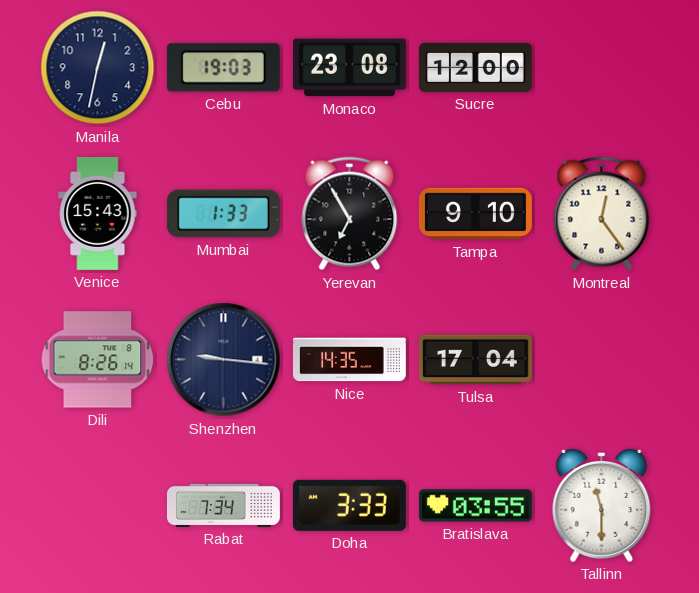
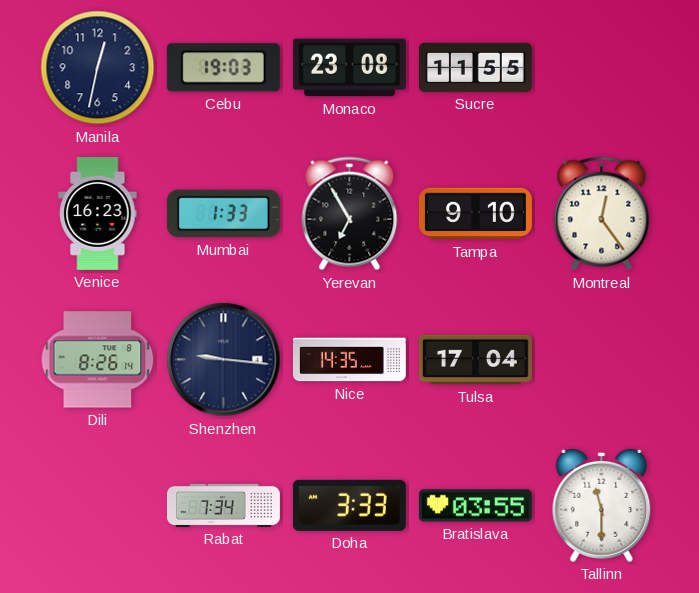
Sucre: 12:00 -> 11:55 (475, 67)
Venice: 15:43 -> 16:23 (98, 213)
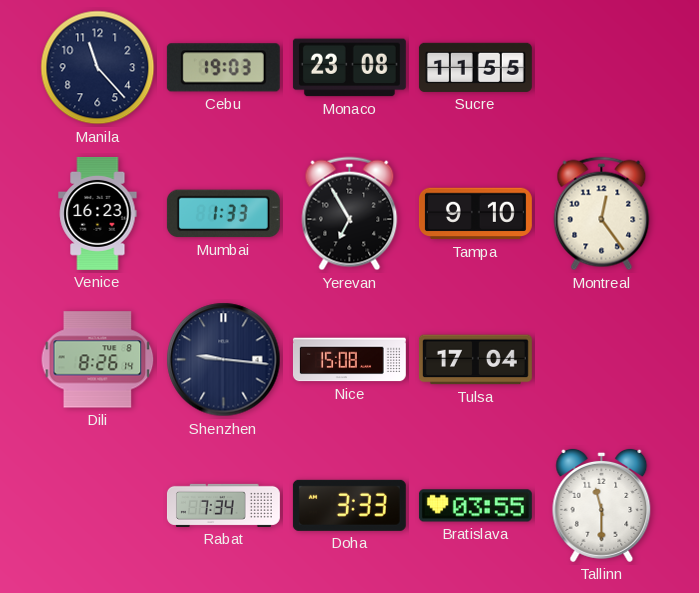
Manila: 12:32 -> 11:23 (98, 68)
Nice: 14:35 -> 15:08 (349, 360)
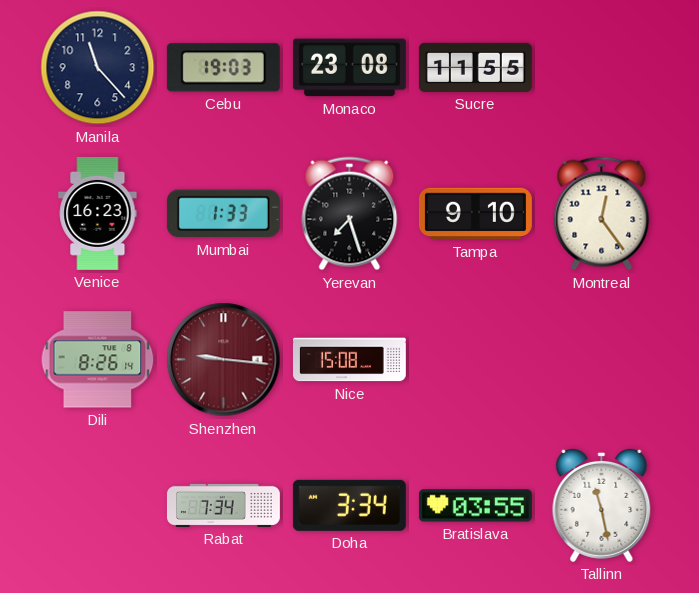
Yerevan: 6:55 -> 7:27 (350, 214)
Shenzhen dial: navy -> burgundy (224, 360)
Tulsa: 17:04 -> none (475, 360)
Doha: 3:33 -> 3:34 (349, 505)
Tallinn: 11:30 -> 11:28 (602, 505)
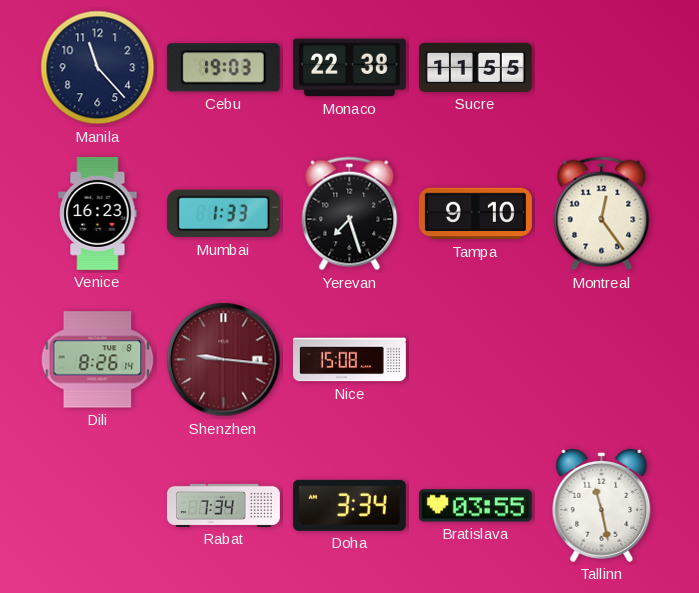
Monaco: 23:08 -> 22:38 (349, 68)
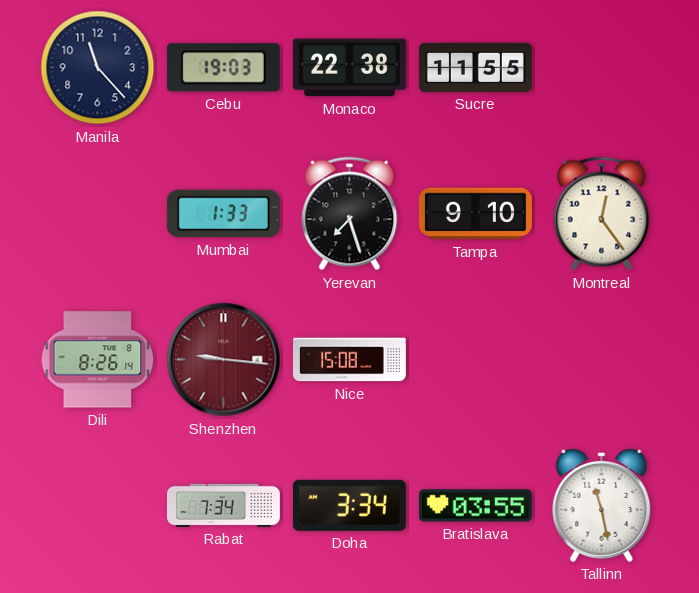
Venice: 16:23 -> none (98, 213)
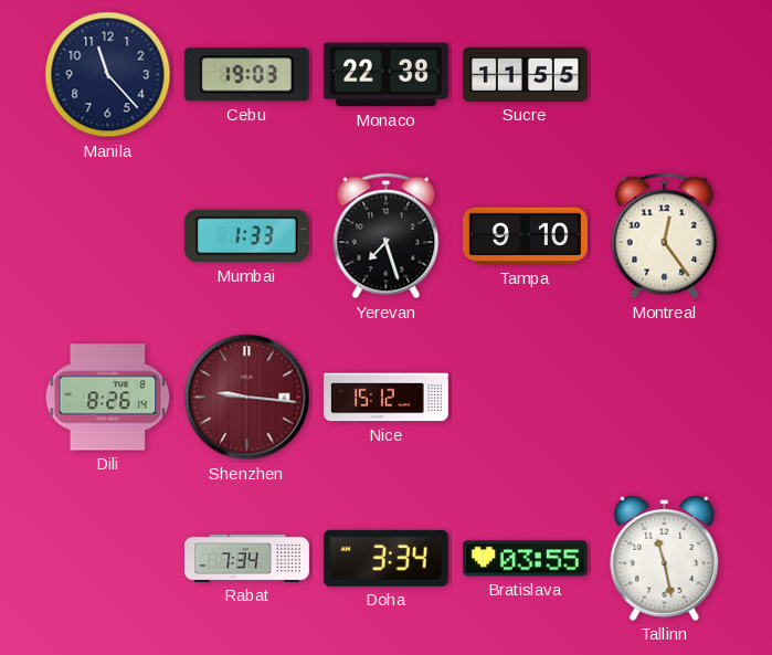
Nice: 15:08 -> 15:12 (385, 398)
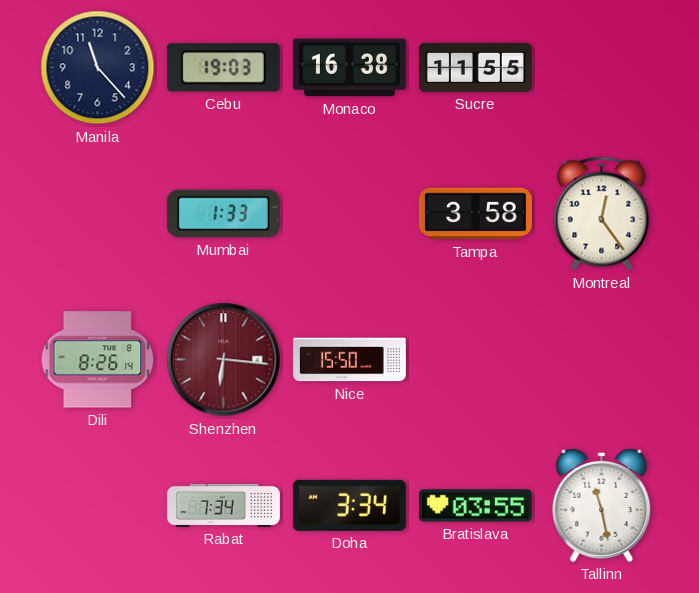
Monaco: 22:38 -> 16:38 (349, 68)
Yerevan: 7:27 -> none (387, 236)
Tampa: 9:10 -> 3:58 (475, 214)
Shenzhen: 9:16 -> 6:16 (224, 360)
Nice: 15:12 -> 15:50 (349, 360)
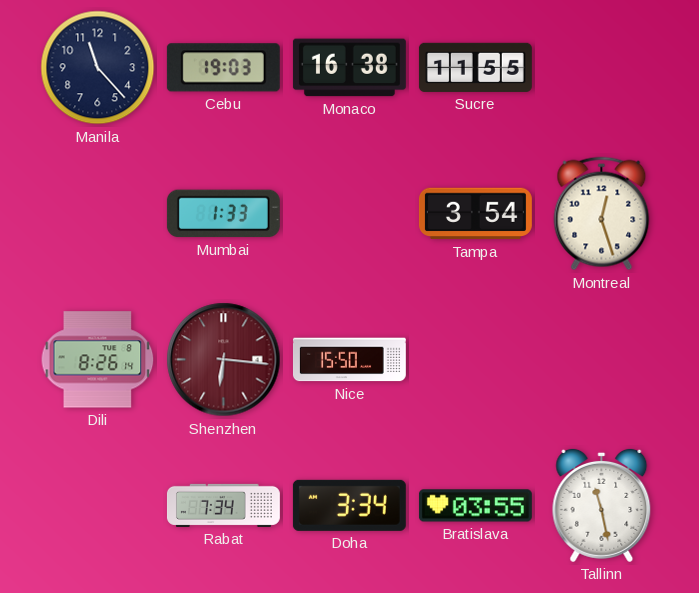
Tampa: 3:58 -> 3:54 (475, 214)
Montreal: 12:24 -> 12:27 (602, 214)
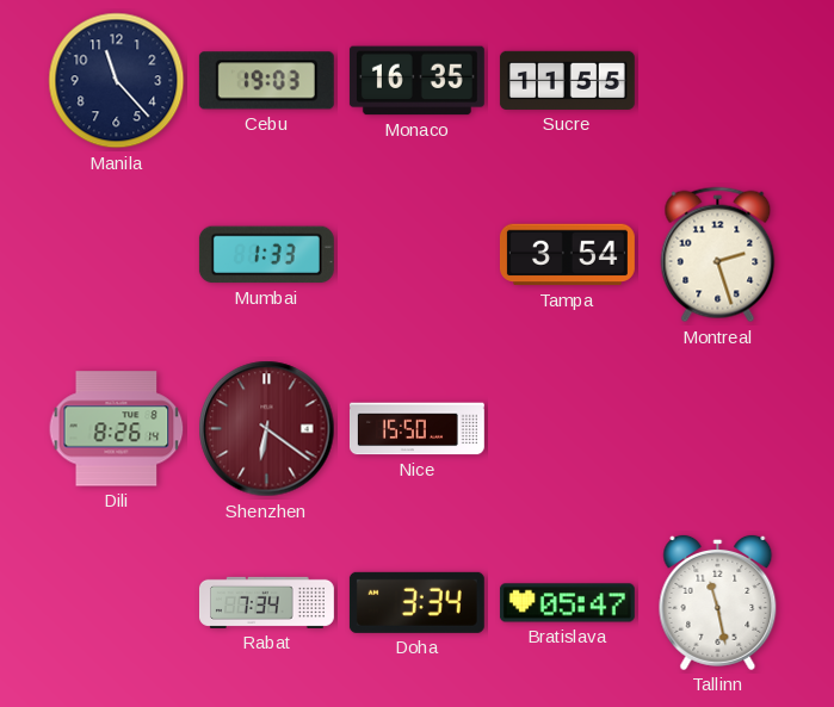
Monaco: 16:38 -> 16:35 (416, 81)
Montreal: 12:27 -> 2:27 (718, 255)
Shenzhen: 6:16 -> 6:21 (267, 429)
Bratislava: 03:55 -> 05:47 (567, 603)
